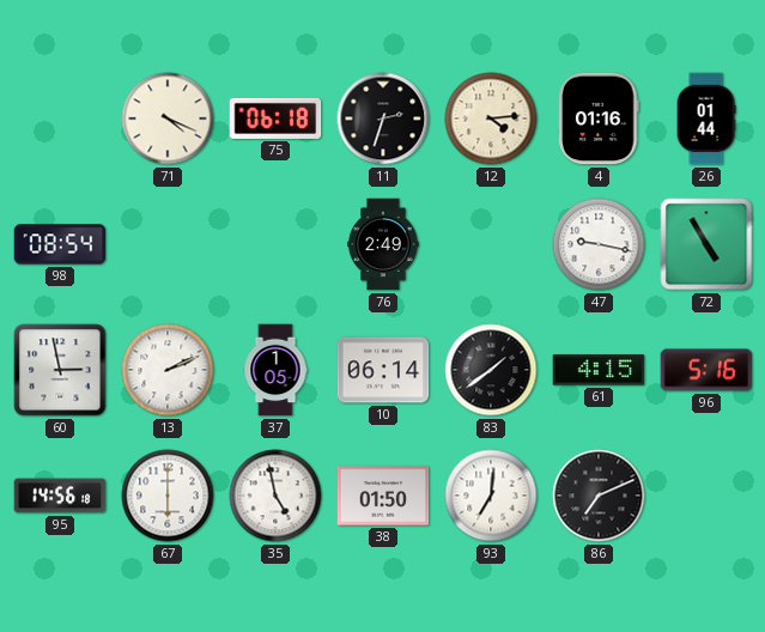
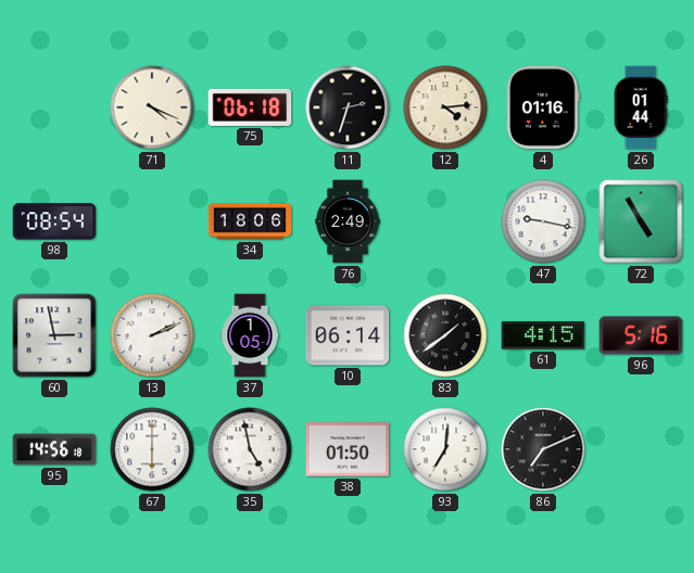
34: none -> 18:06 (250, 221)
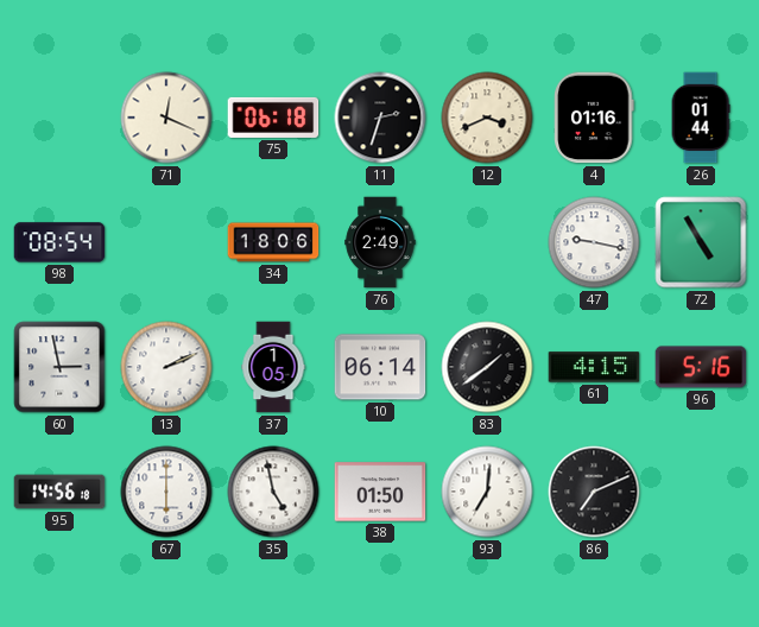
71: 4:19 -> 12:19 (166, 118)
12: 4:14 -> 3:41 (487, 118)
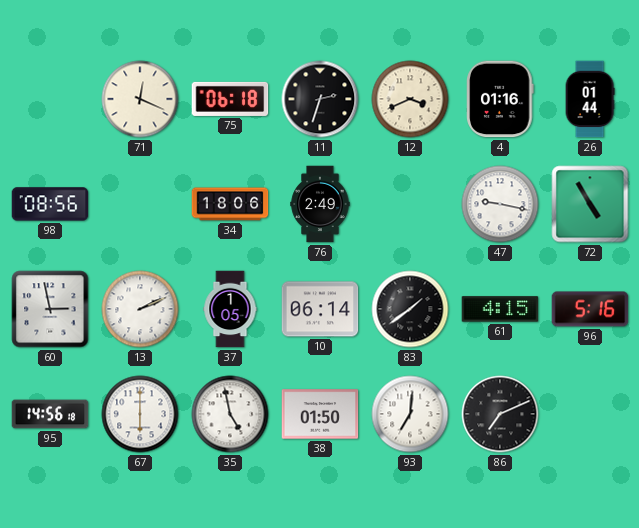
98: 08:54 -> 08:56 (50, 204)
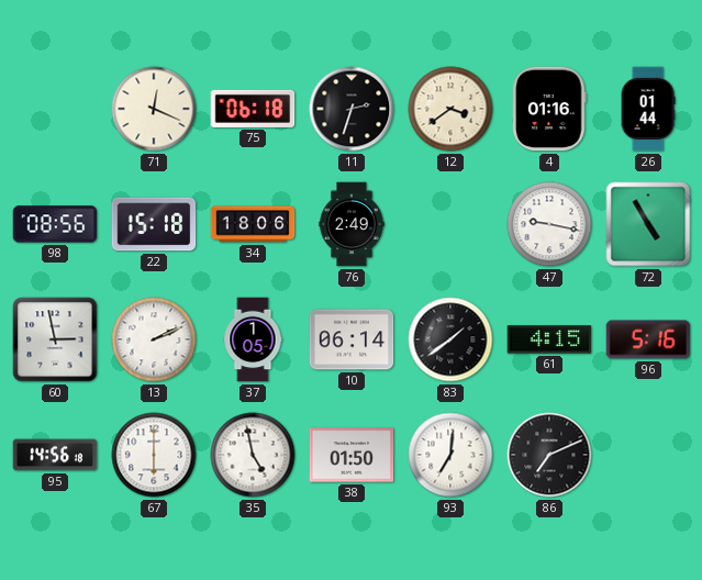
12: 3:41 -> 3:39 (450, 109)
22: none -> 15:18 (154, 224)
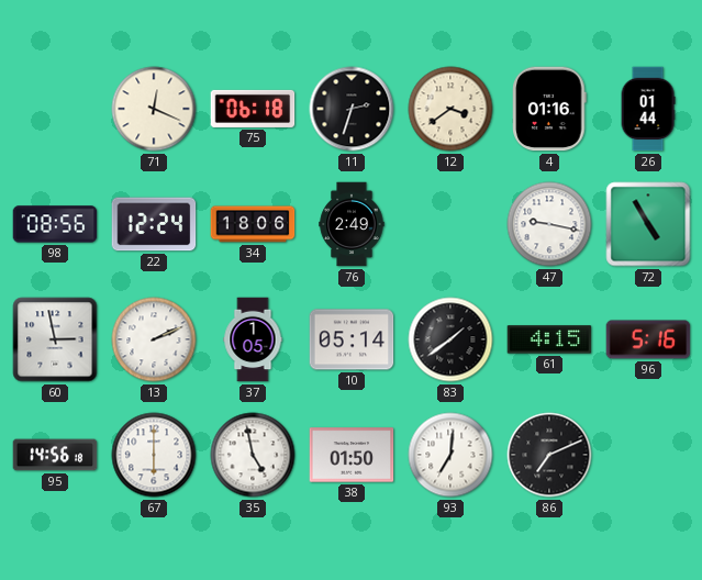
22: 15:18 -> 12:24 (154, 224)
10: 06:14 -> 05:14 (352, 339)
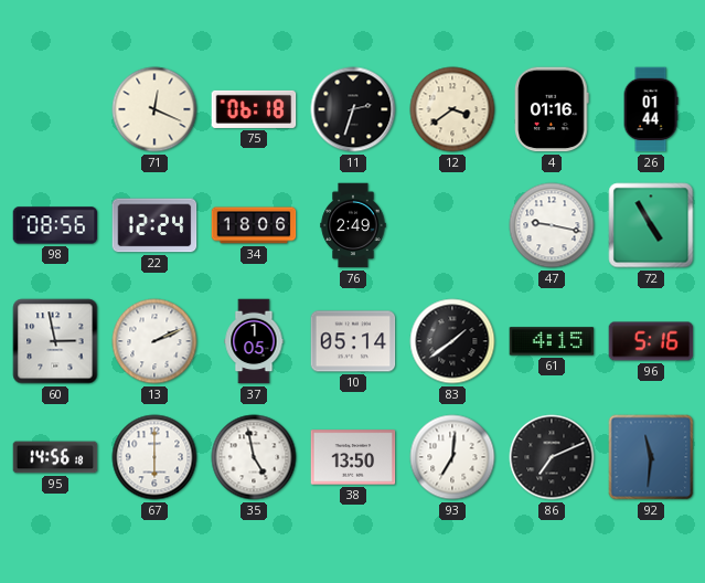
38: 01:50 -> 13:50 (353, 457)
92: none -> 11:31 (651, 457)
